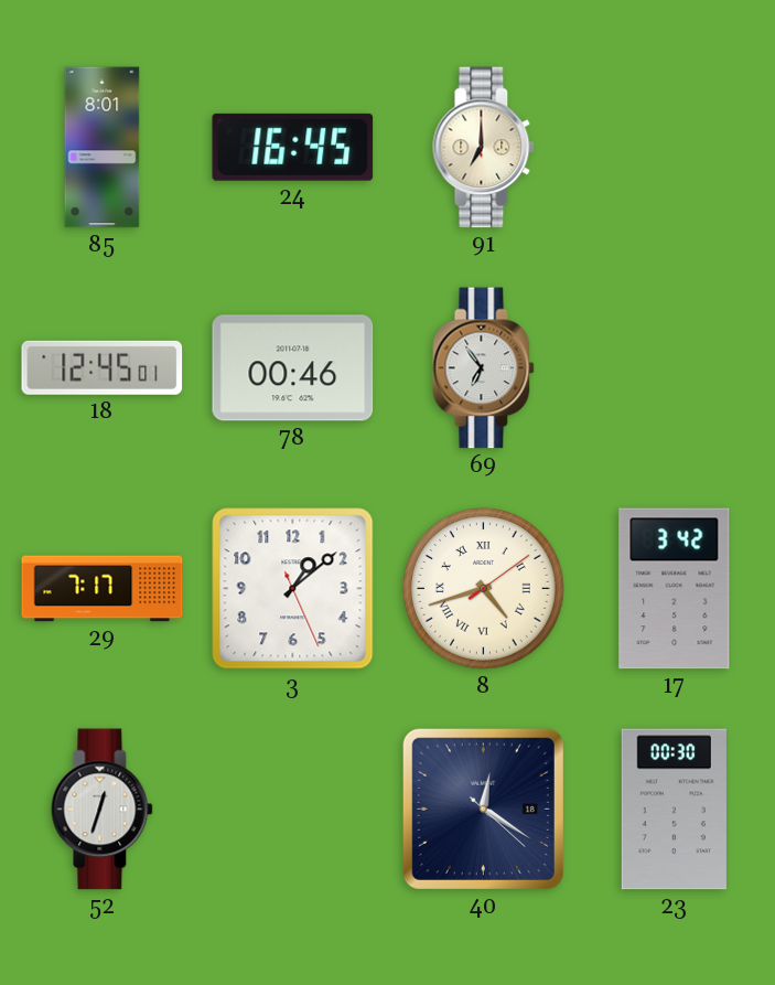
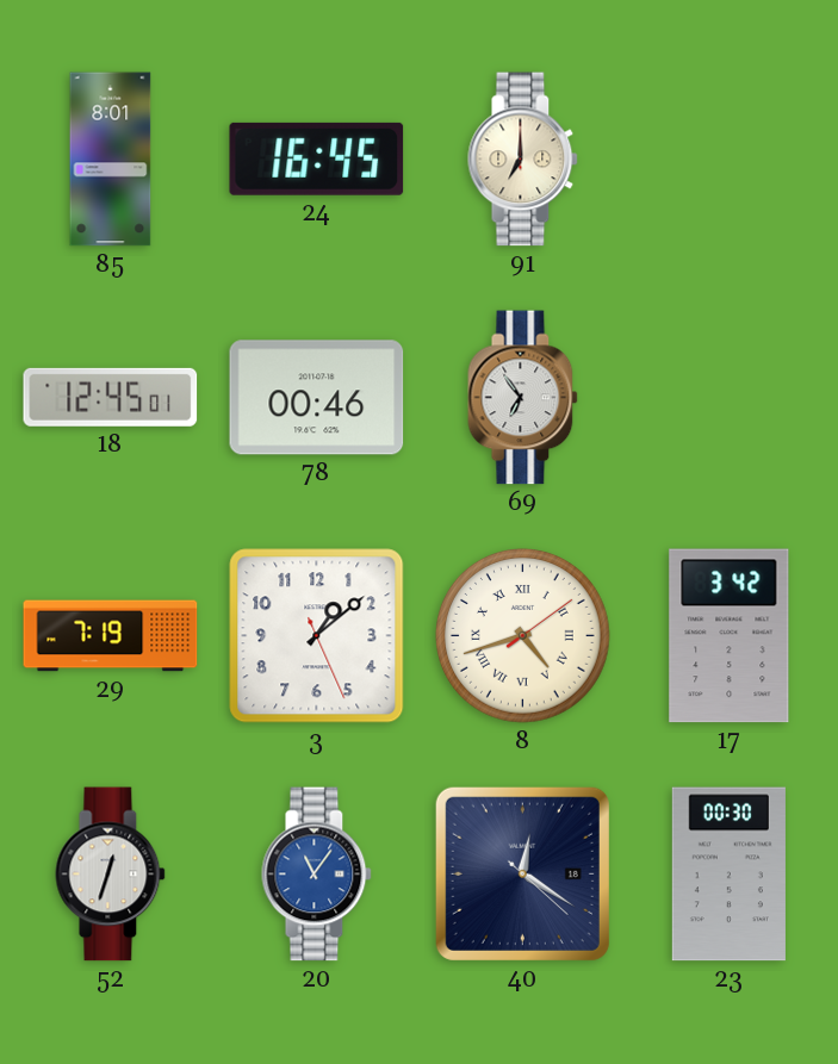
29: 7:17 -> 7:19 (111, 636)
20: none -> 11:06 (317, 875)
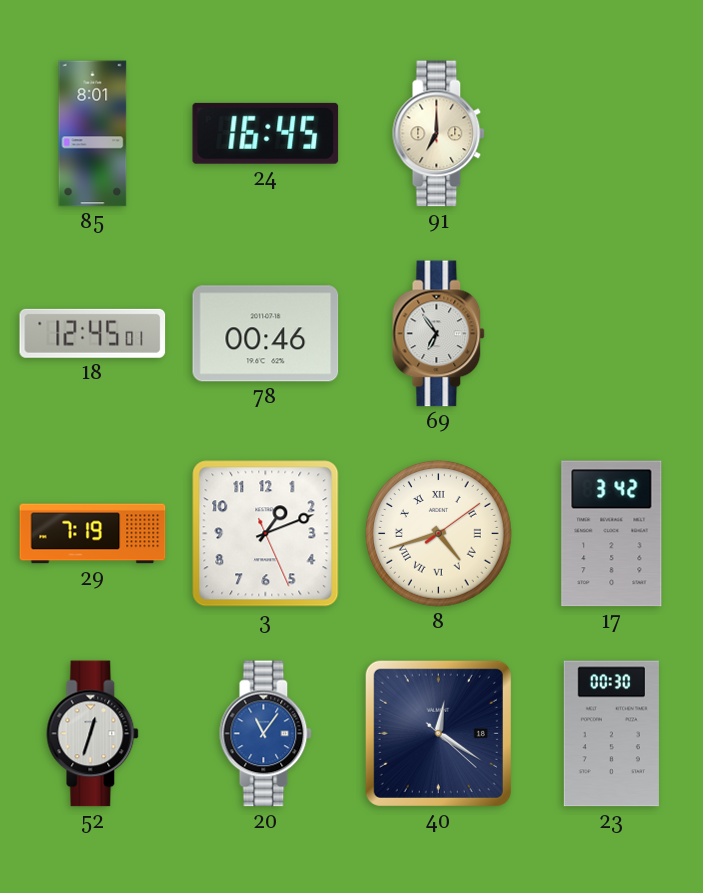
3: 1:08 -> 1:11 (266, 534)
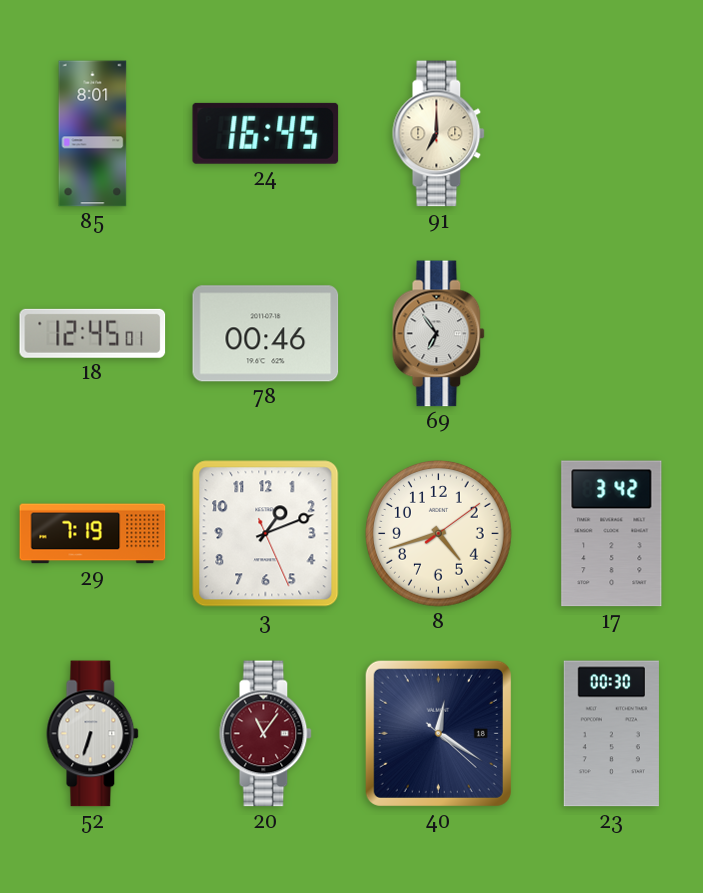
8 numerals: Roman -> Arabic (439, 534)
52: 12:33 -> 6:33 (93, 734)
20 dial: blue -> burgundy (266, 734)
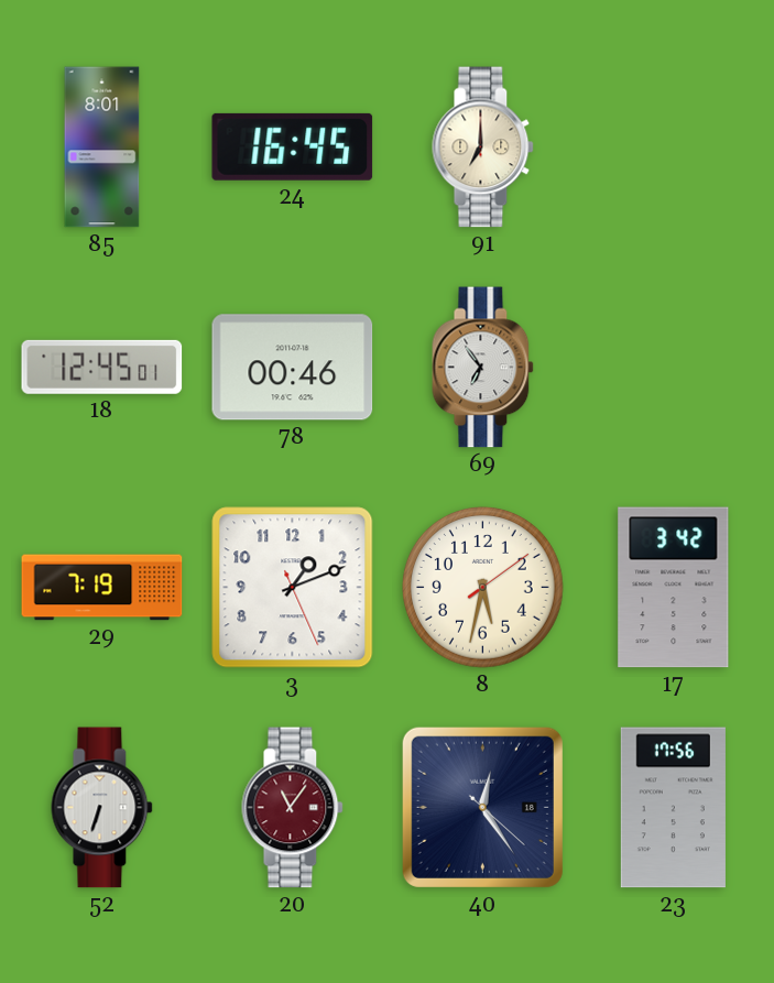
8: 4:42 -> 5:32 (483, 588)
40: 12:20 -> 12:24 (482, 807)
23: 00:30 -> 17:56 (673, 808)
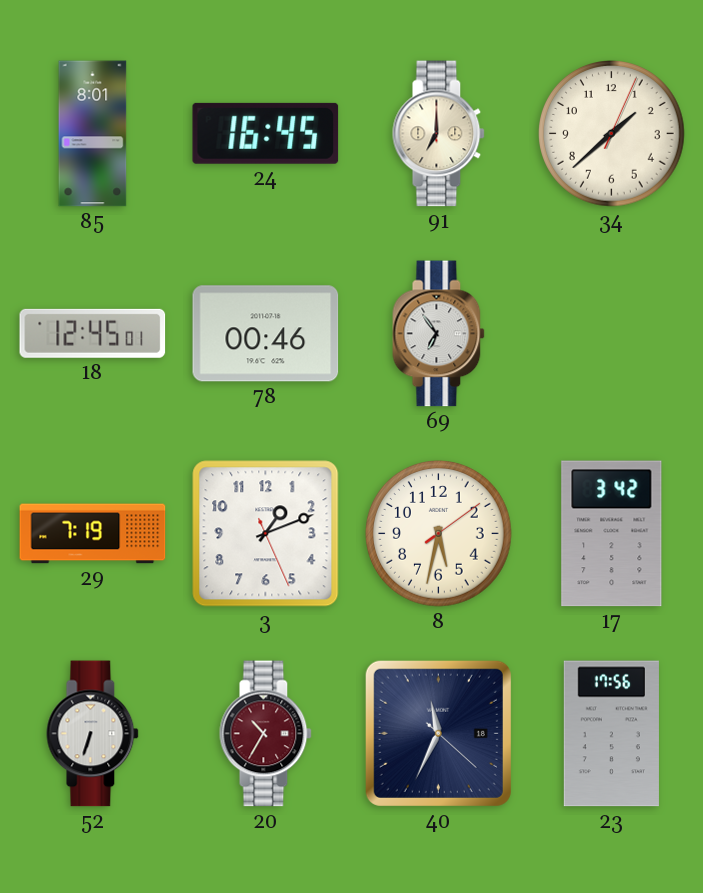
34: none -> 1:38 (612, 134)
20: 11:06 -> 10:35 (266, 734)
40: 12:24 -> 11:34 (438, 733)
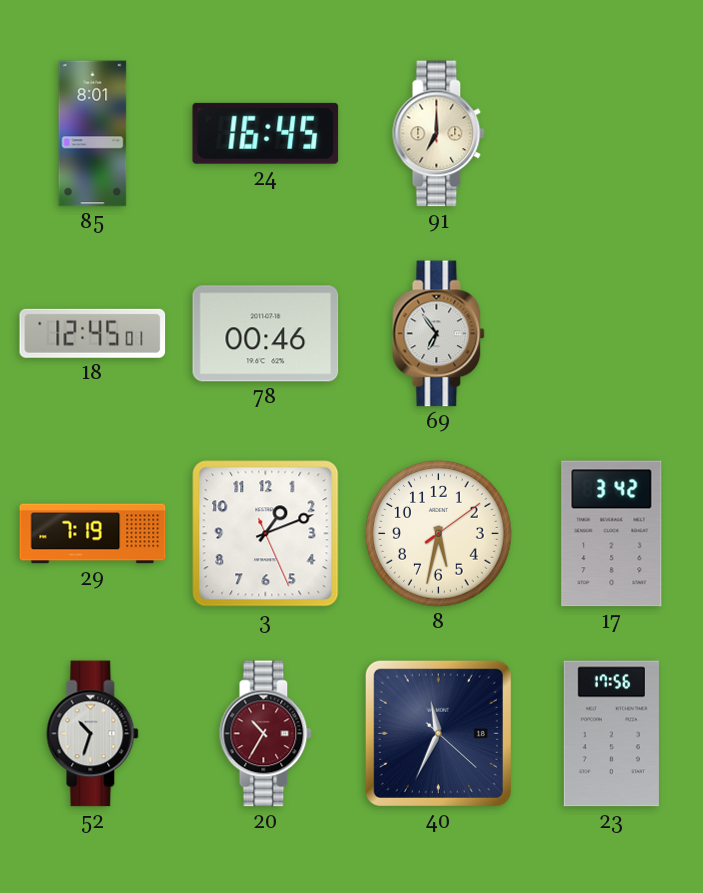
34: 1:38 -> none (612, 134)
52: 6:33 -> 10:33 (93, 734)
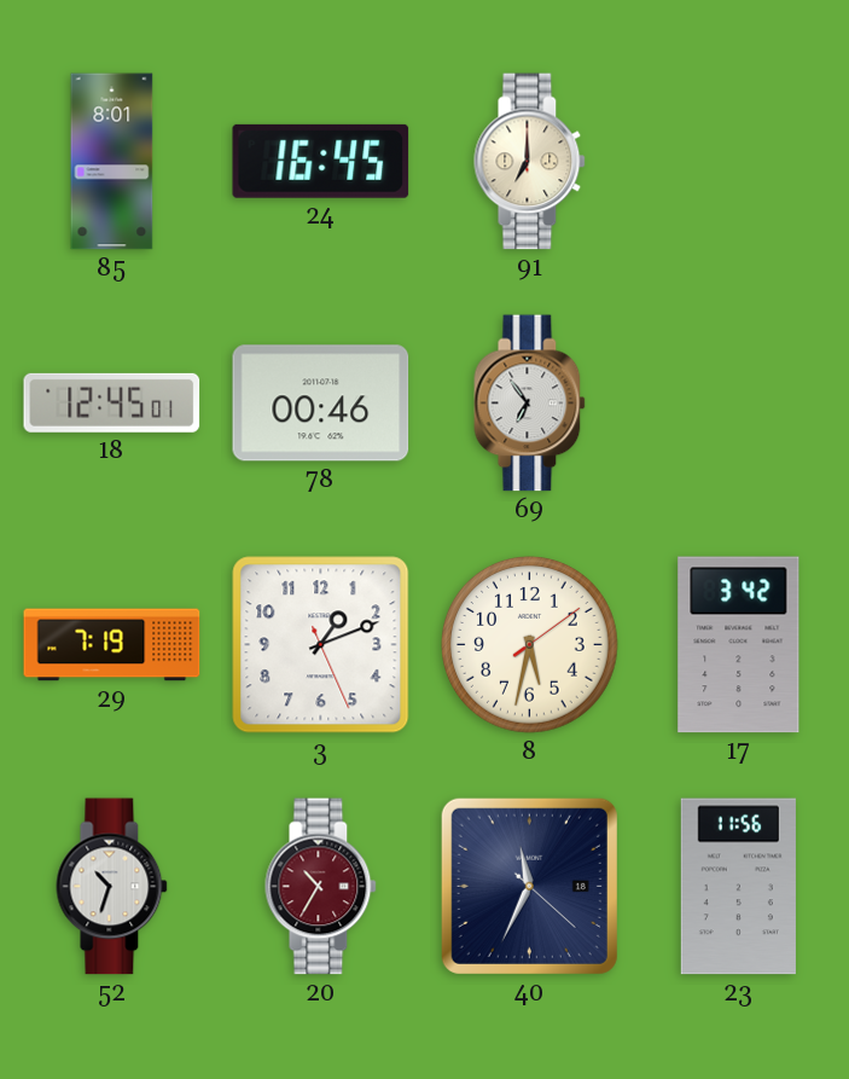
23: 17:56 -> 11:56 (738, 887)
